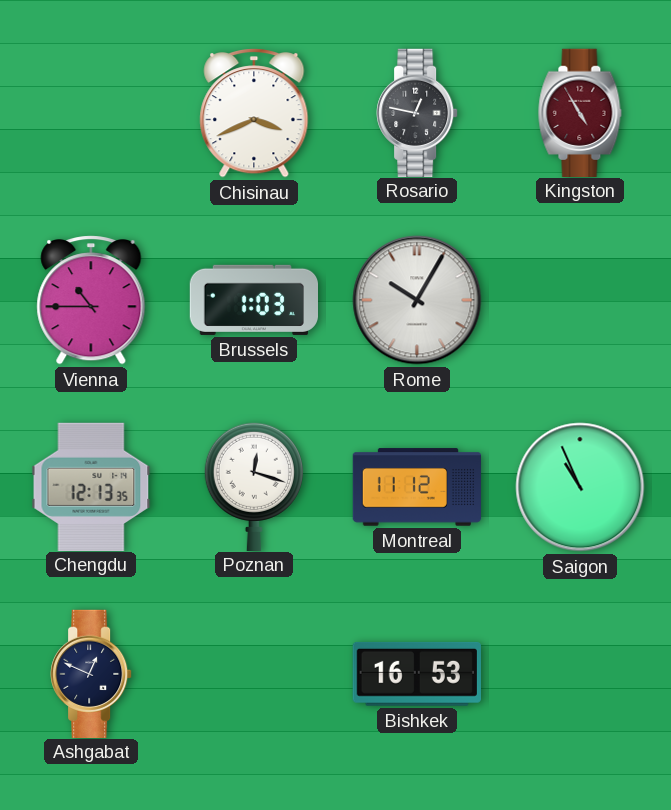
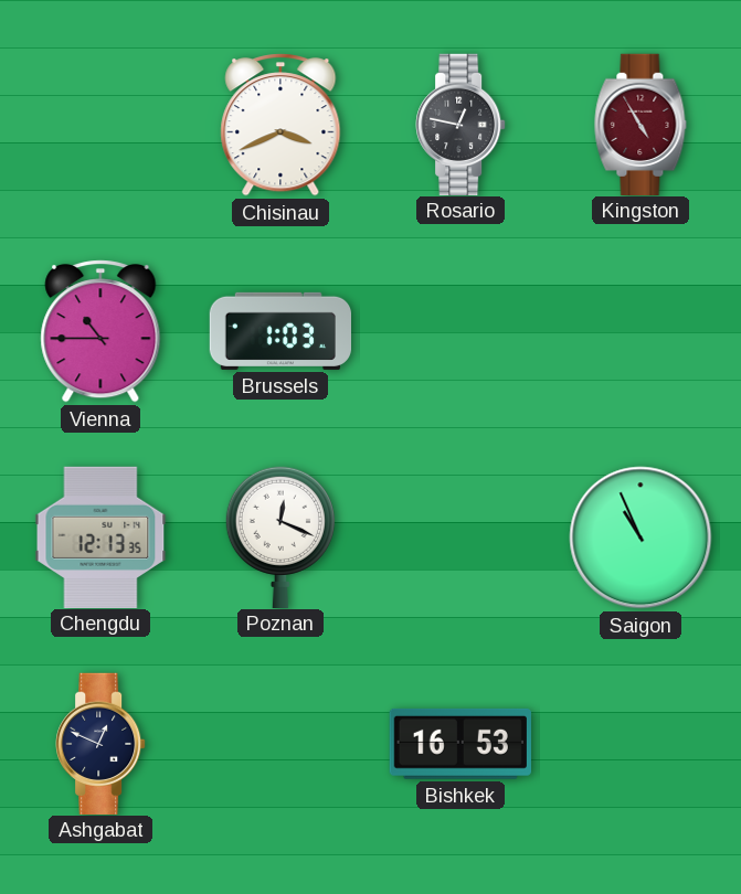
Rome: 10:05 -> none (417, 300)
Poznan: 12:18 -> 12:19 (280, 536)
Montreal: 11:12 -> none (417, 487)
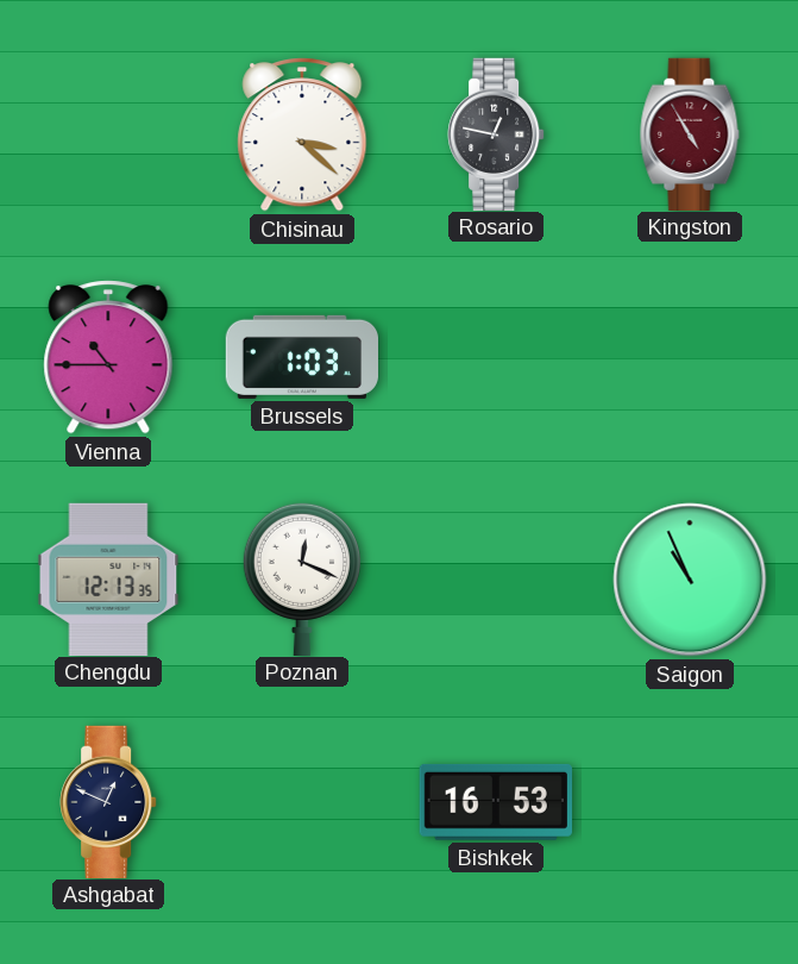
Chisinau: 3:41 -> 3:22 (302, 134)
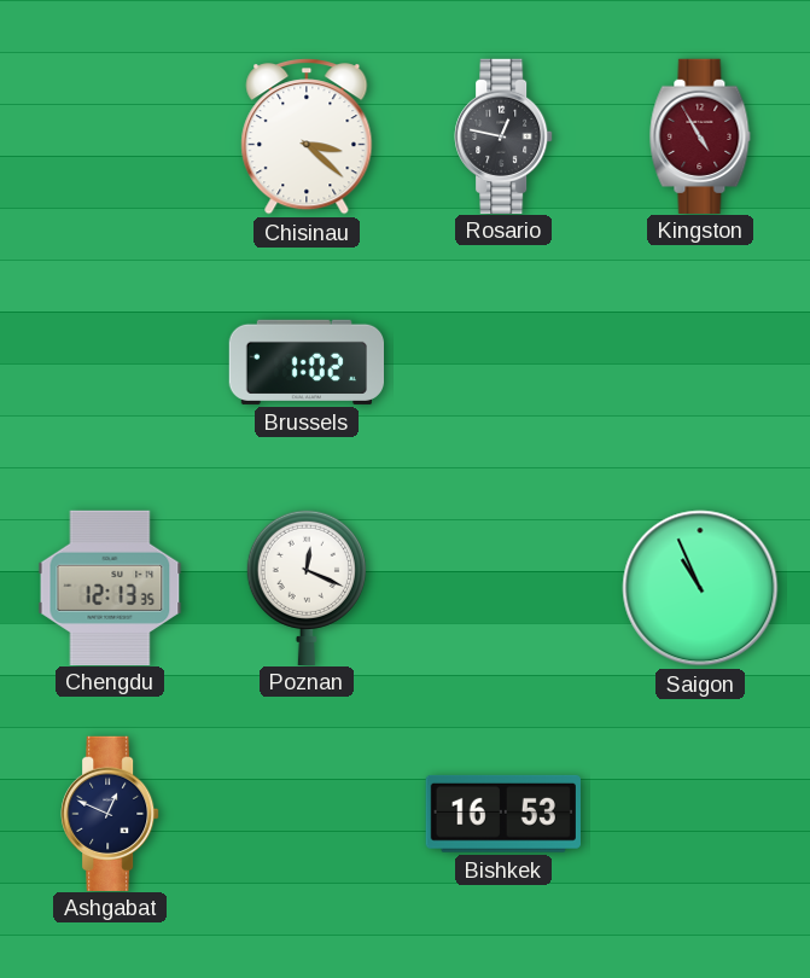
Vienna: 10:45 -> none (108, 357)
Brussels: 1:03 -> 1:02 (305, 362)
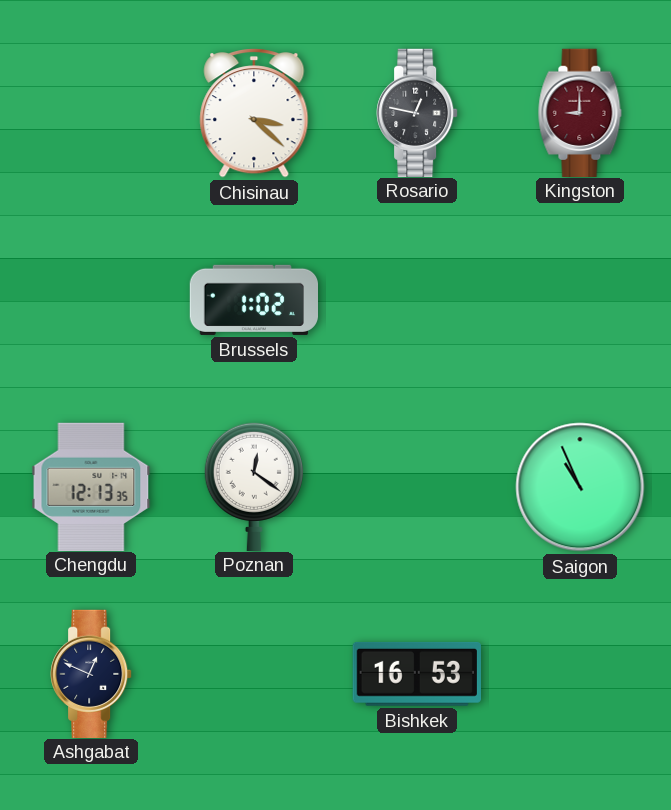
Kingston: 4:55 -> 9:00 (580, 112)
Poznan: 12:19 -> 12:21 (254, 486)
